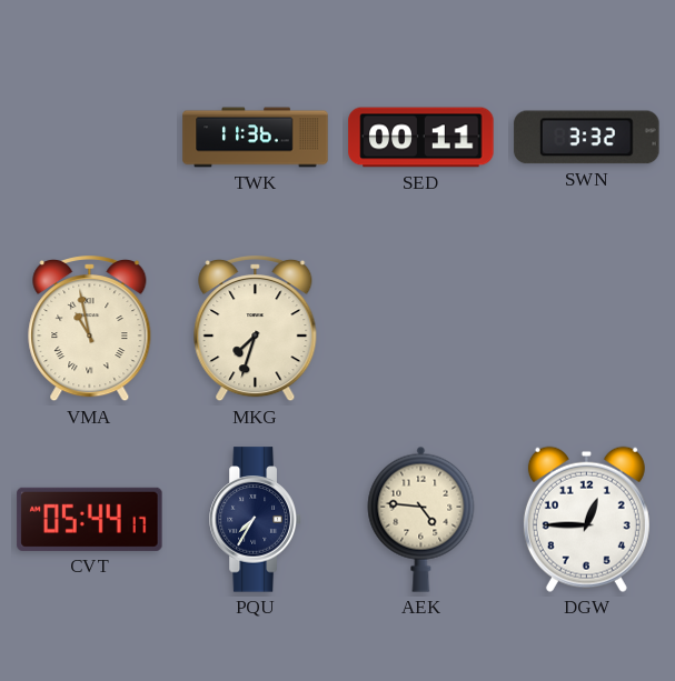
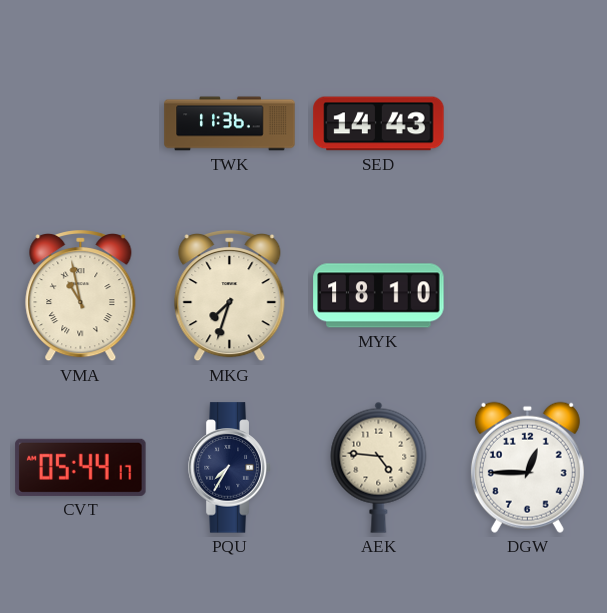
SED: 00:11 -> 14:43 (379, 124)
SWN: 3:32 -> none (587, 138)
MYK: none -> 18:10 (379, 296)
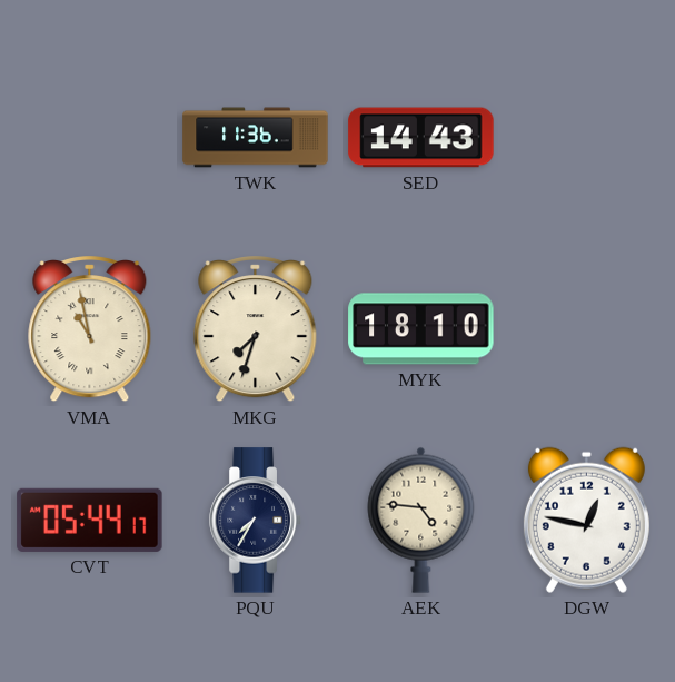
DGW: 12:45 -> 12:47 (586, 520)
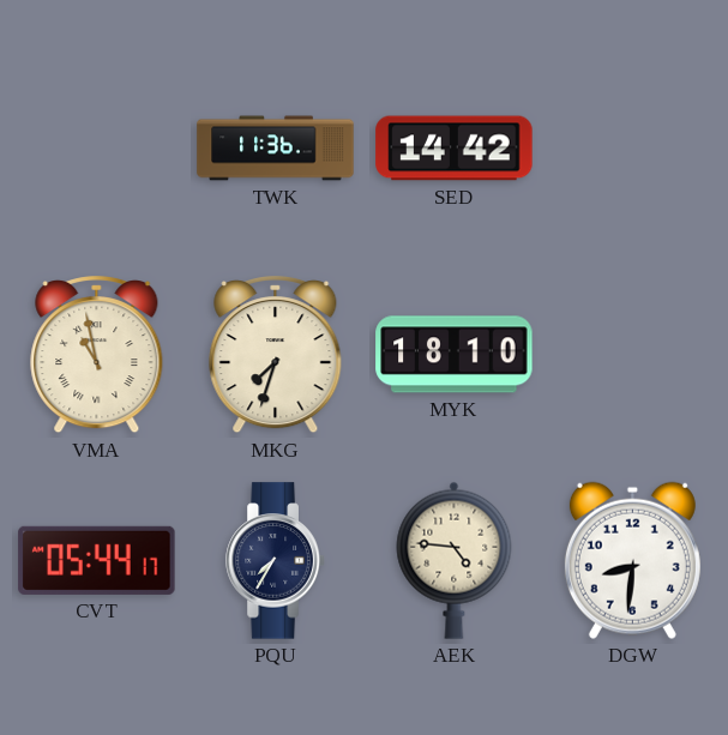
SED: 14:43 -> 14:42 (455, 149)
DGW: 12:47 -> 8:31 (632, 560)
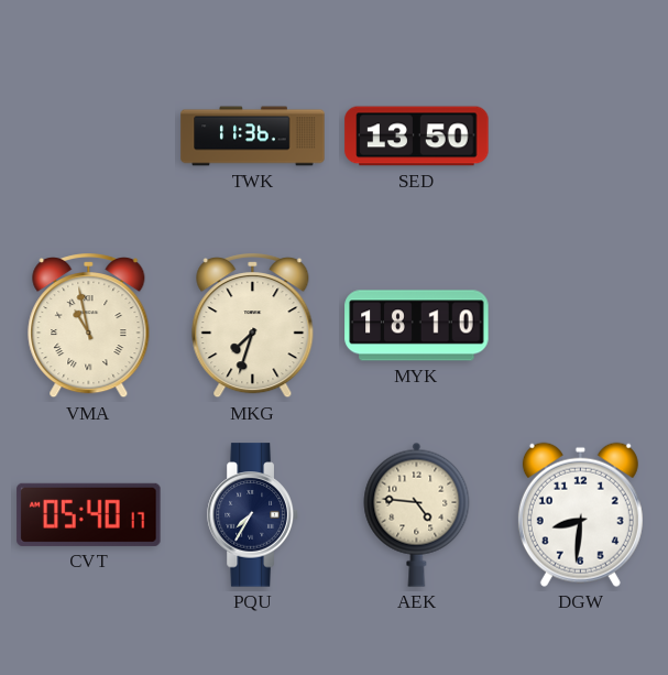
SED: 14:42 -> 13:50 (417, 137)
CVT: 05:44 -> 05:40 (89, 514)
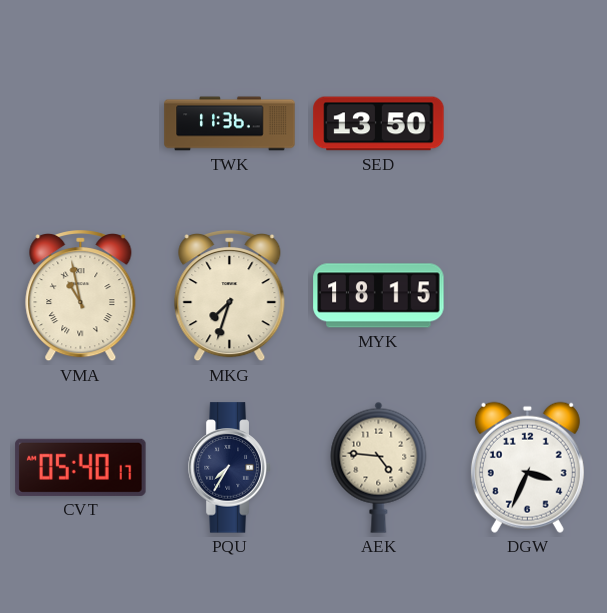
MYK: 18:10 -> 18:15 (379, 296)
DGW: 8:31 -> 3:34 (527, 467)
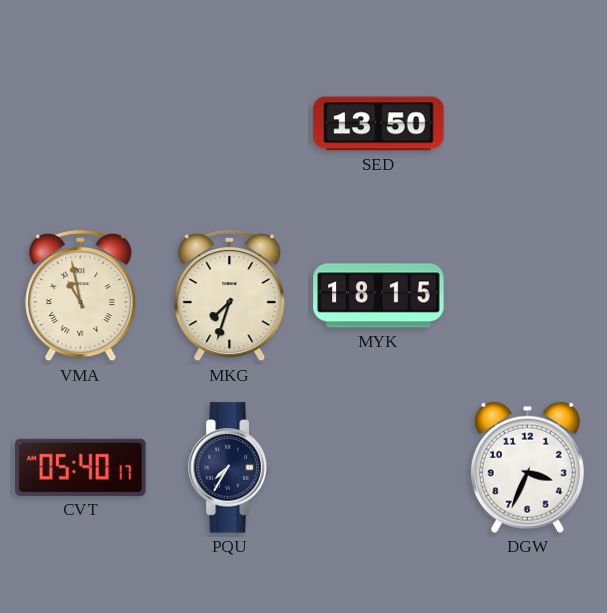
TWK: 11:36 -> none (230, 124)
AEK: 4:46 -> none (379, 467)
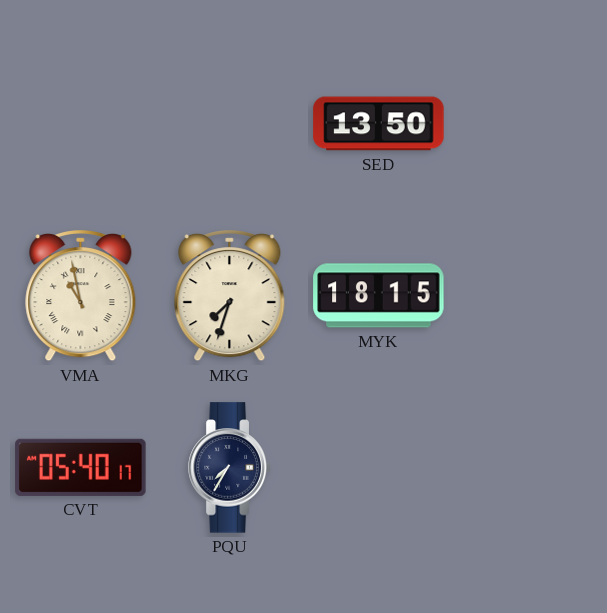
DGW: 3:34 -> none (527, 467)
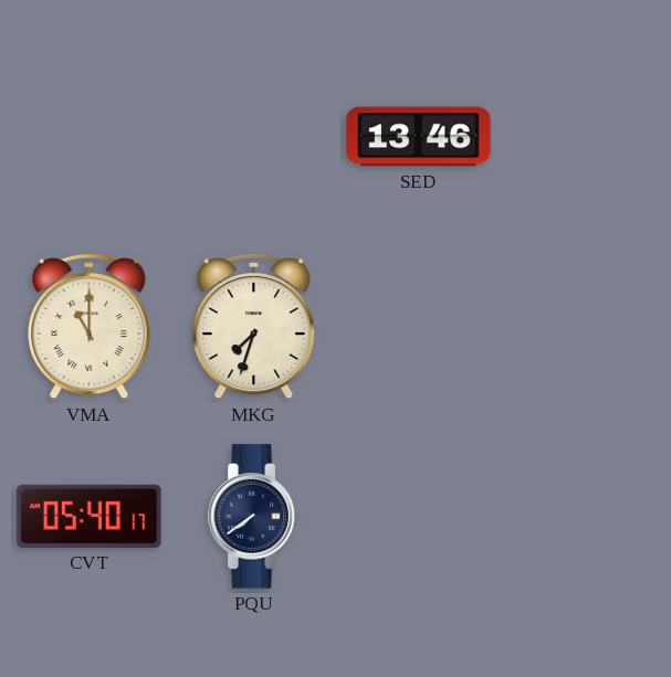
SED: 13:50 -> 13:46 (419, 137)
VMA: 10:58 -> 11:00 (90, 328)
MYK: 18:15 -> none (379, 296)
PQU: 7:35 -> 7:39 (254, 517)
